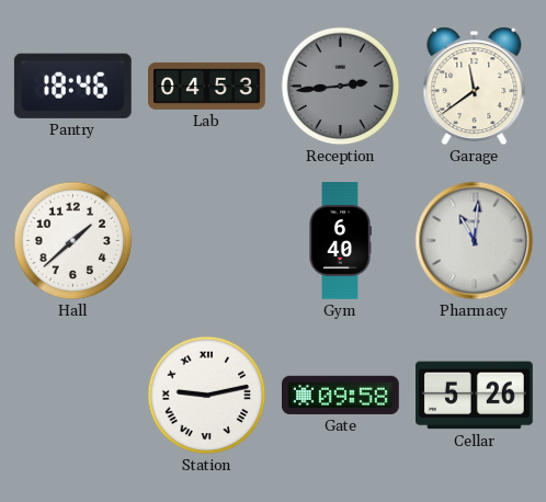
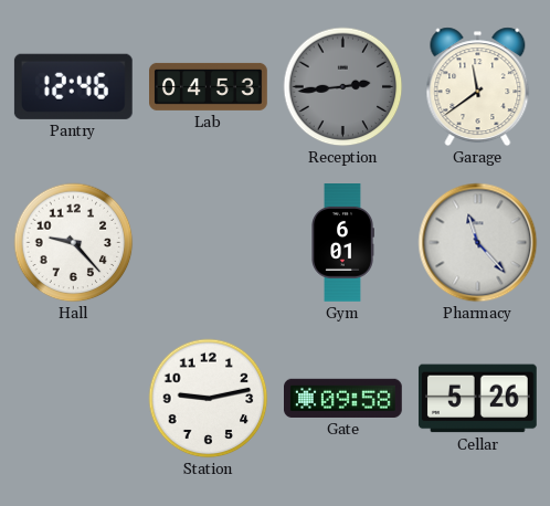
Pantry: 18:46 -> 12:46 (73, 86)
Hall: 1:38 -> 9:23 (74, 243)
Gym: 6:40 -> 6:01 (342, 243)
Pharmacy: 11:01 -> 11:23 (478, 243)
Station numerals: Roman -> Arabic (209, 399)
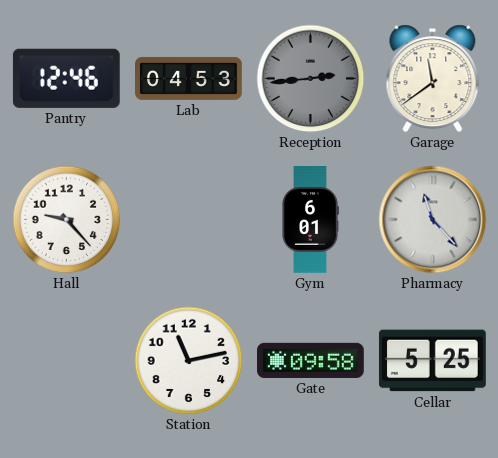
Station: 9:13 -> 11:13 (189, 361)
Cellar: 5:26 -> 5:25 (432, 361)
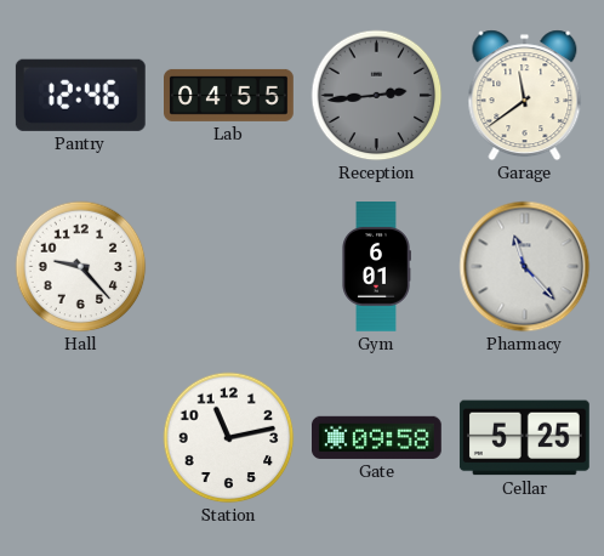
Lab: 04:53 -> 04:55 (229, 95)
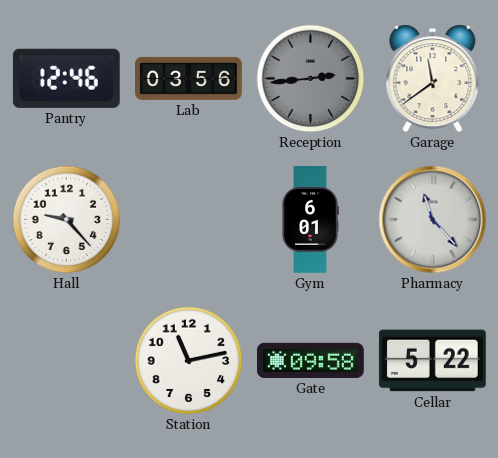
Lab: 04:55 -> 03:56 (189, 78)
Cellar: 5:25 -> 5:22 (432, 361)
